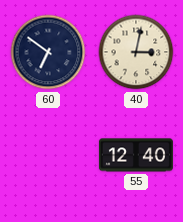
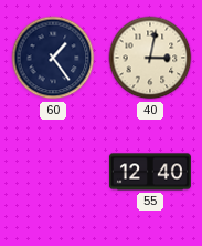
60: 6:51 -> 1:24 (53, 58)
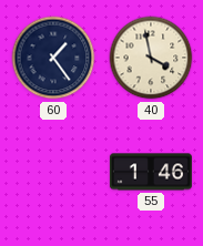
40: 3:02 -> 3:58 (151, 58)
55: 12:40 -> 1:46 (151, 172)
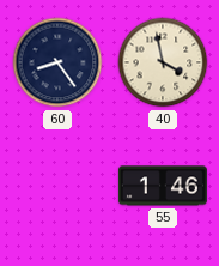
60: 1:24 -> 8:24 (57, 62)
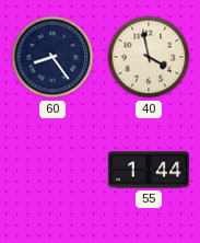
55: 1:46 -> 1:44 (149, 170)
